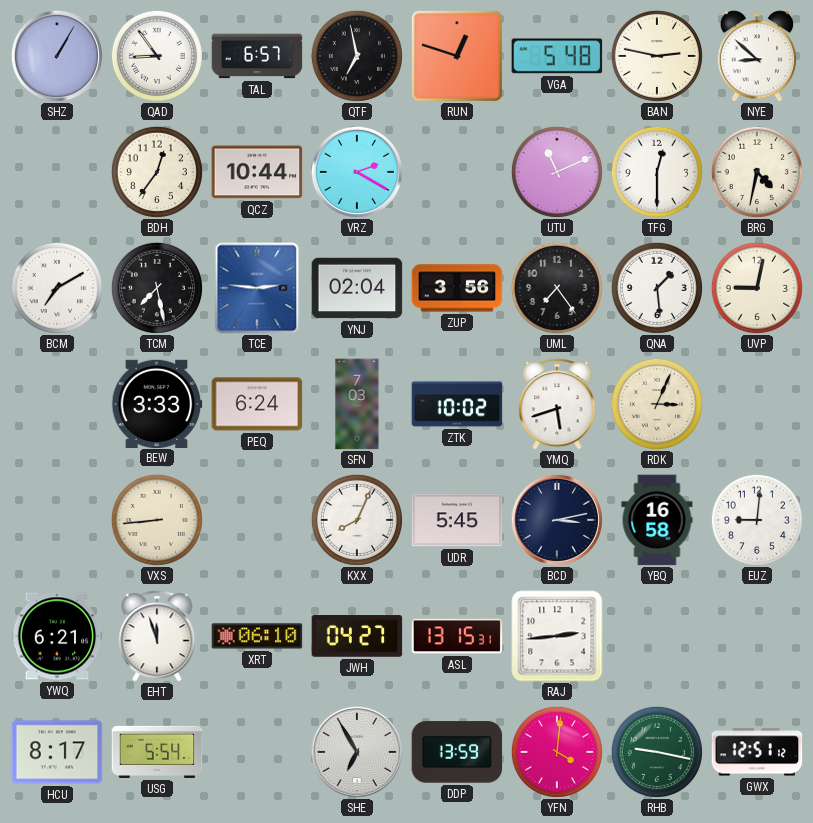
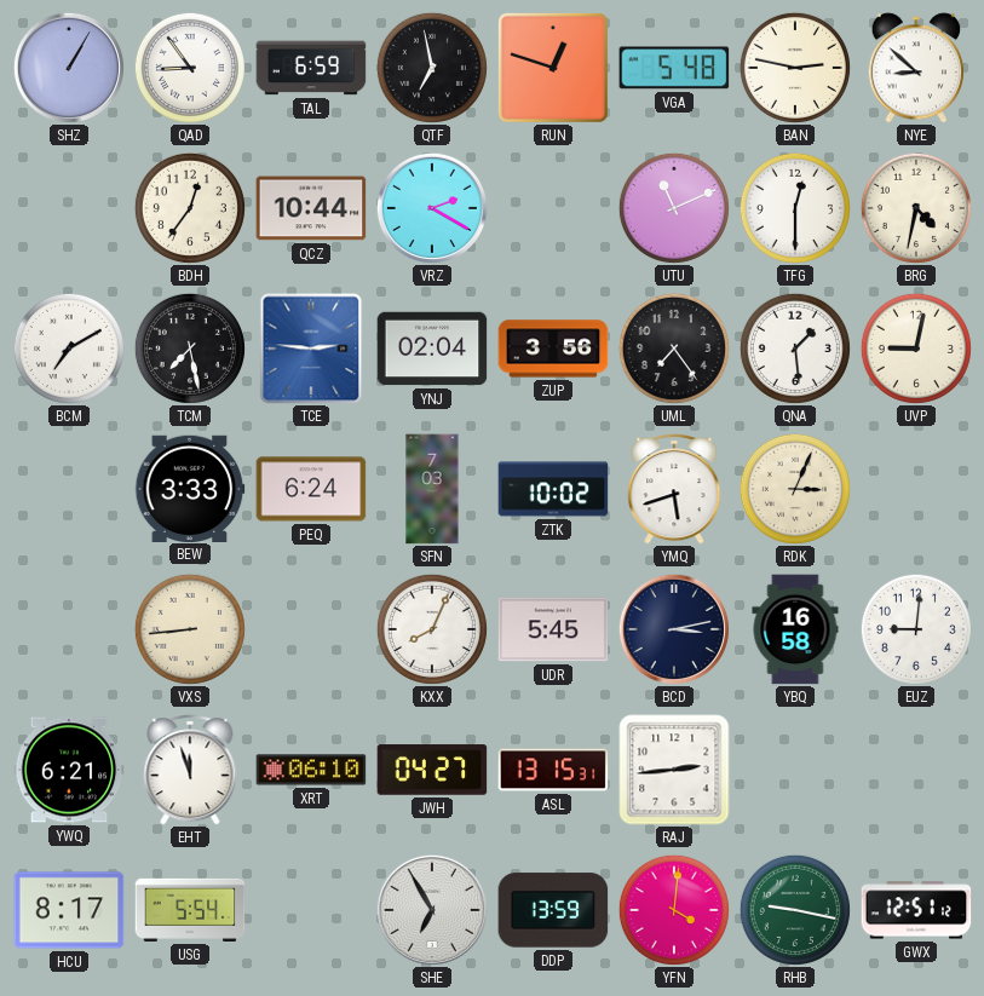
TAL: 6:57 -> 6:59 (311, 68)
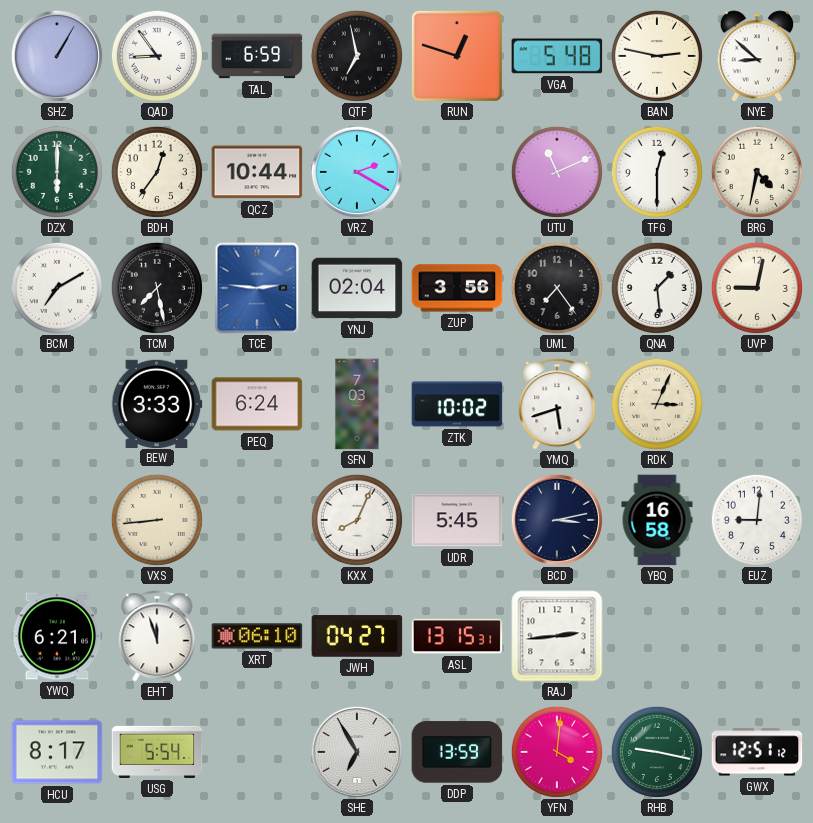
DZX: none -> 6:00 (57, 172)
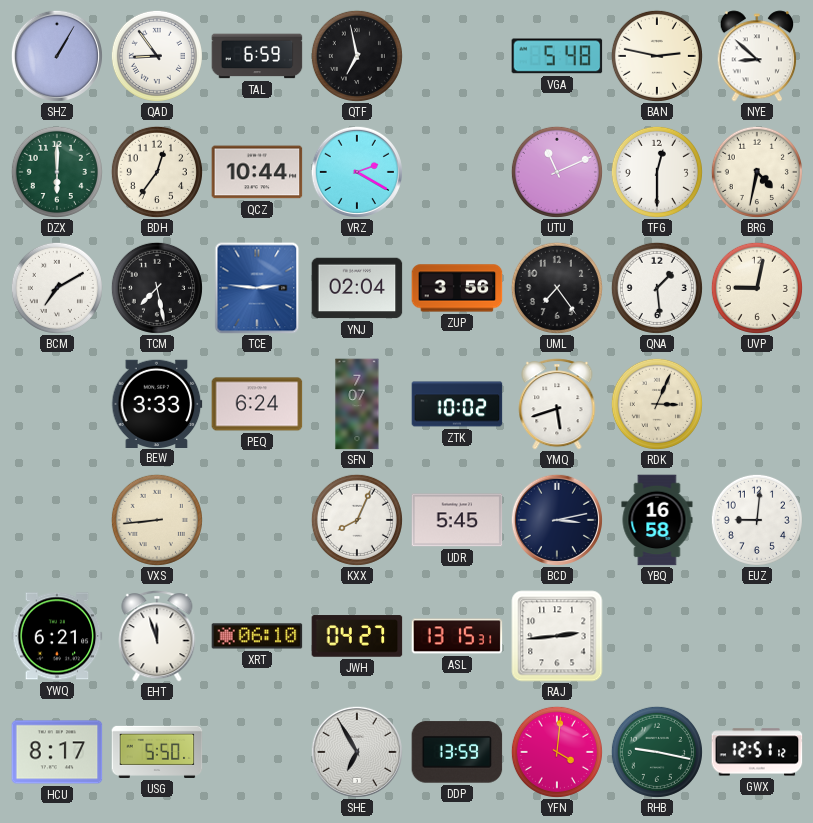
RUN: 12:48 -> none (457, 56)
SFN: 7:03 -> 7:07 (357, 404)
USG: 5:54 -> 5:50 (157, 752)
